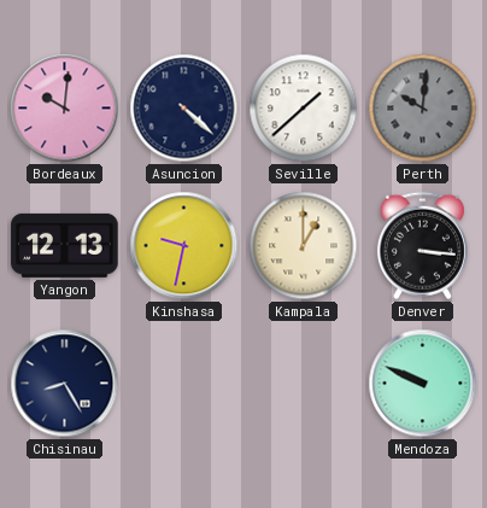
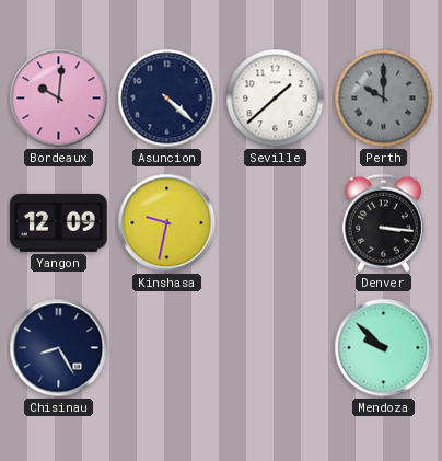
Perth: 10:01 -> 10:00 (384, 99)
Yangon: 12:13 -> 12:09 (59, 222)
Kampala: 1:00 -> none (304, 246)
Mendoza: 9:49 -> 9:52 (384, 348)
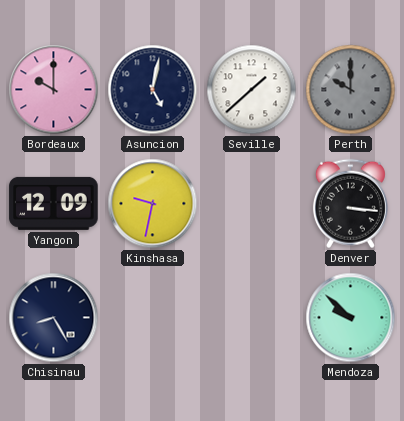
Bordeaux: 10:01 -> 10:00 (54, 90)
Asuncion: 4:22 -> 5:02 (153, 90)
